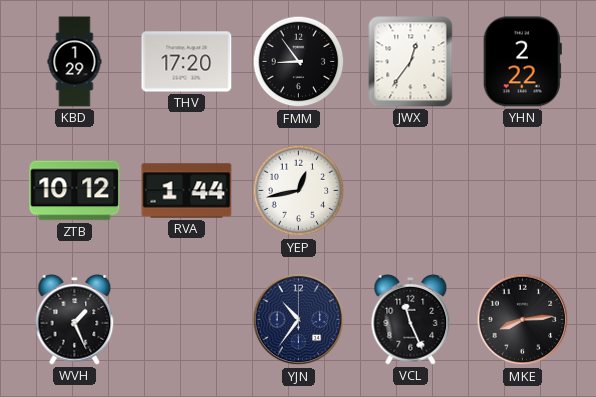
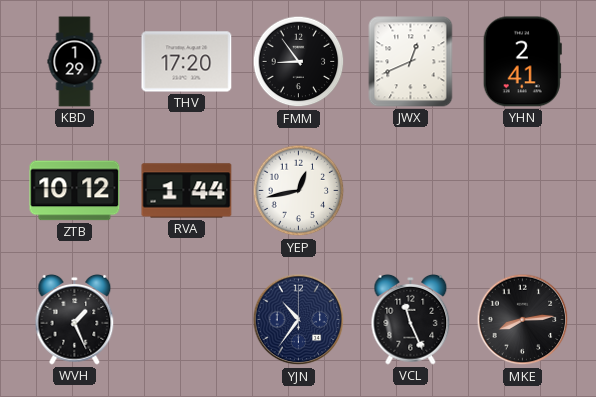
JWX: 12:36 -> 12:41 (411, 62)
YHN: 2:22 -> 2:41 (522, 62)
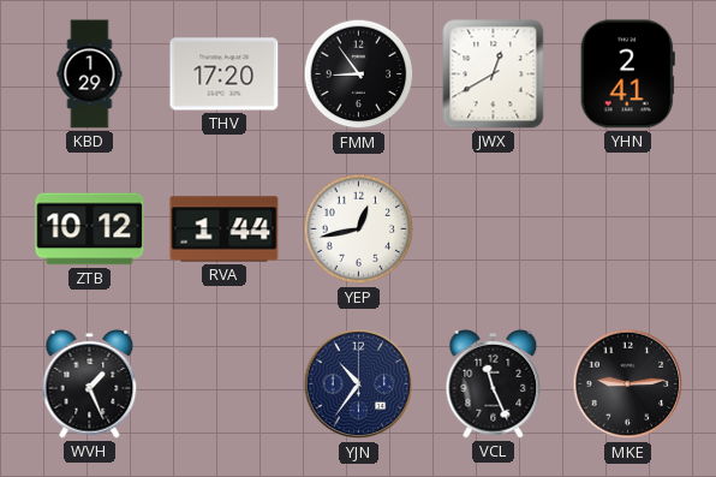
JWX: 12:41 -> 12:40 (494, 74)
MKE: 8:14 -> 9:14 (628, 384)
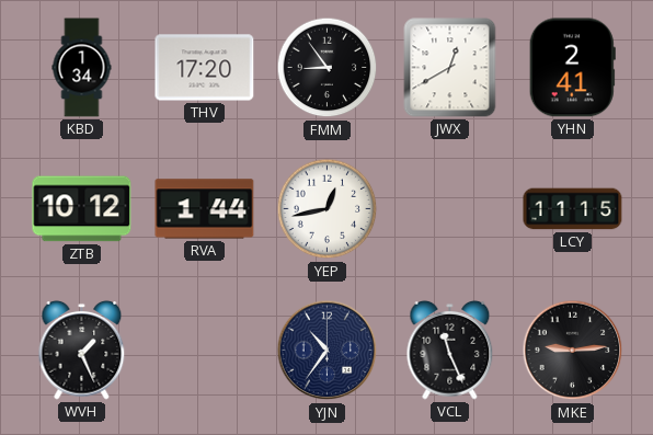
KBD: 1:29 -> 1:34 (82, 68)
LCY: none -> 11:15 (573, 209)
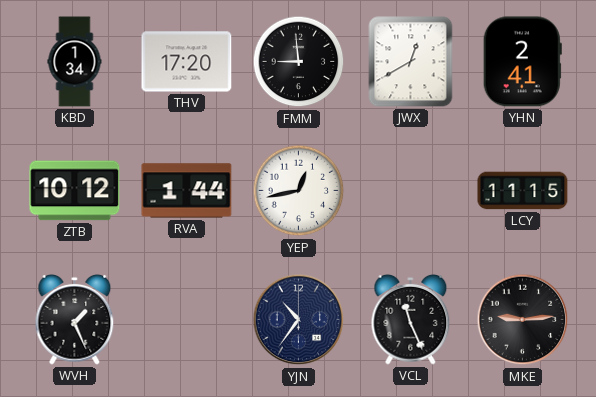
FMM: 8:54 -> 8:59 (299, 62)
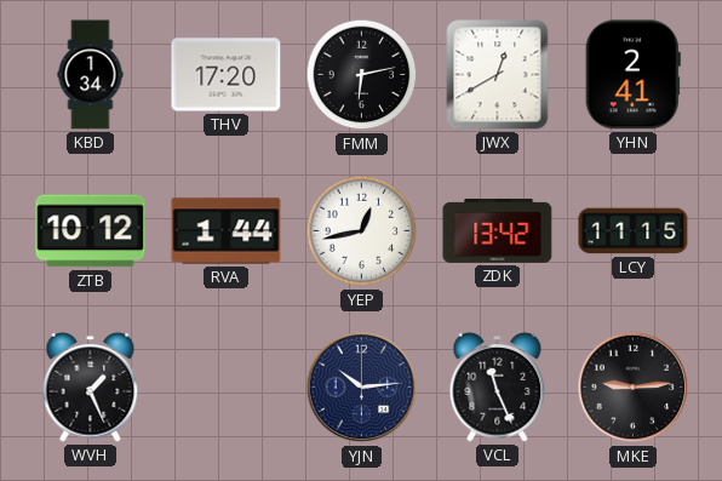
FMM: 8:59 -> 6:13 (362, 75)
ZDK: none -> 13:42 (498, 231)
YJN: 10:36 -> 10:14 (362, 388)
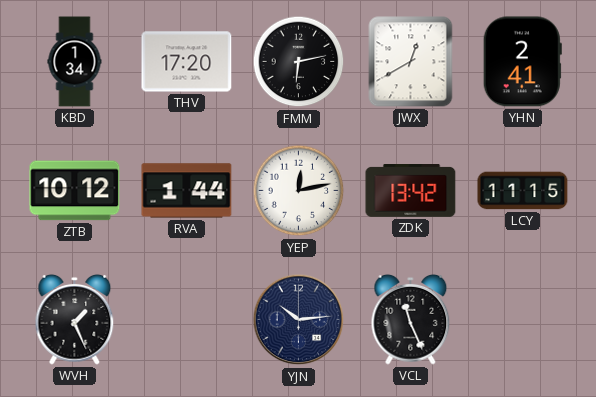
YEP: 12:43 -> 12:13 (299, 191)
MKE: 9:14 -> none (634, 388)
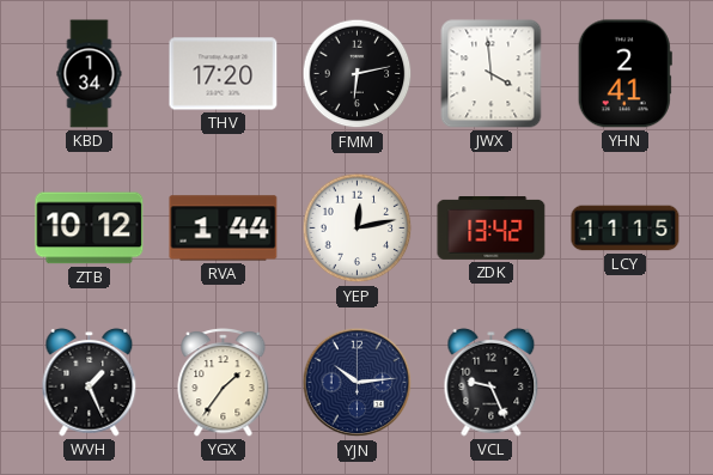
JWX: 12:40 -> 3:59 (492, 74)
YGX: none -> 1:36 (224, 383)
VCL: 11:26 -> 9:26 (492, 382)
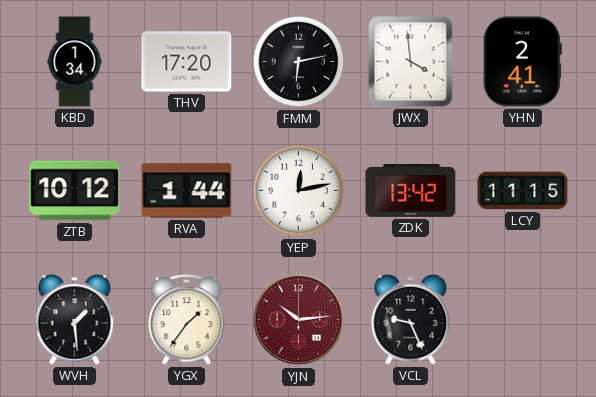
WVH: 1:26 -> 1:29 (75, 319)
YJN dial: navy -> burgundy (299, 320)
